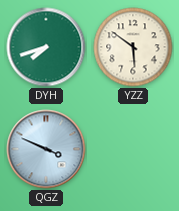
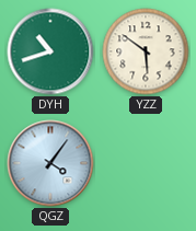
DYH: 7:42 -> 10:42 (50, 51)
QGZ: 3:49 -> 4:06 (50, 163)
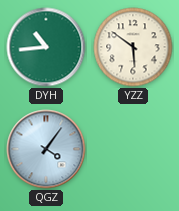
DYH: 10:42 -> 10:44 (46, 47)
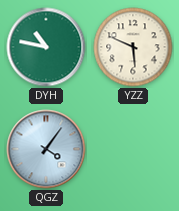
DYH: 10:44 -> 10:47 (46, 47)
YZZ: 5:51 -> 5:49 (133, 47)
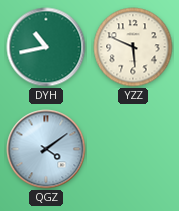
DYH: 10:47 -> 10:43 (46, 47)
QGZ: 4:06 -> 4:09 (46, 149)
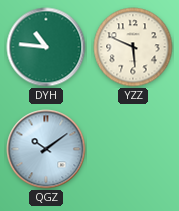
DYH: 10:43 -> 10:46 (46, 47)
QGZ: 4:09 -> 10:09 (46, 149)
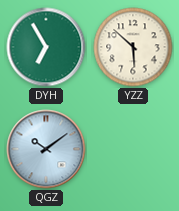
DYH: 10:46 -> 6:55 (46, 47)
YZZ: 5:49 -> 5:52 (133, 47)
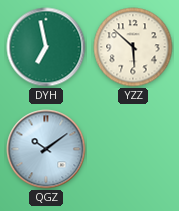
DYH: 6:55 -> 6:58 (46, 47)
